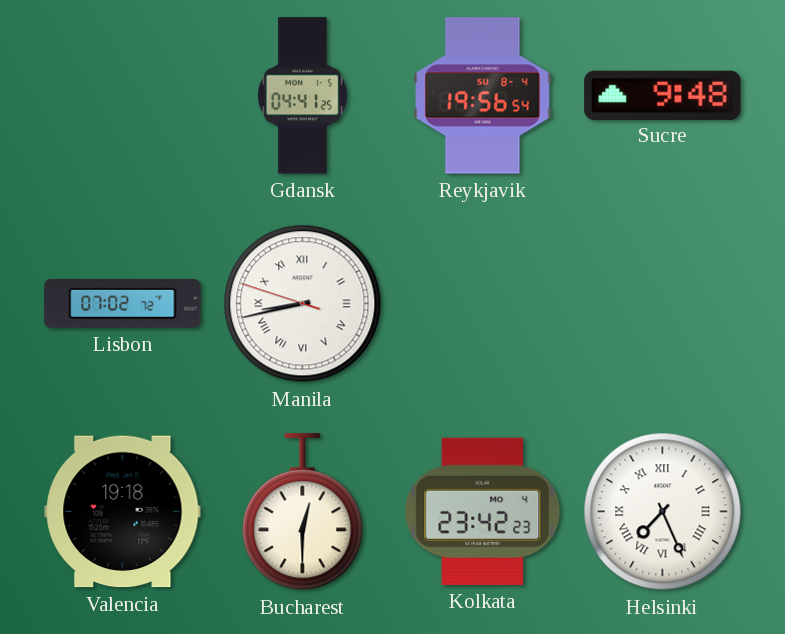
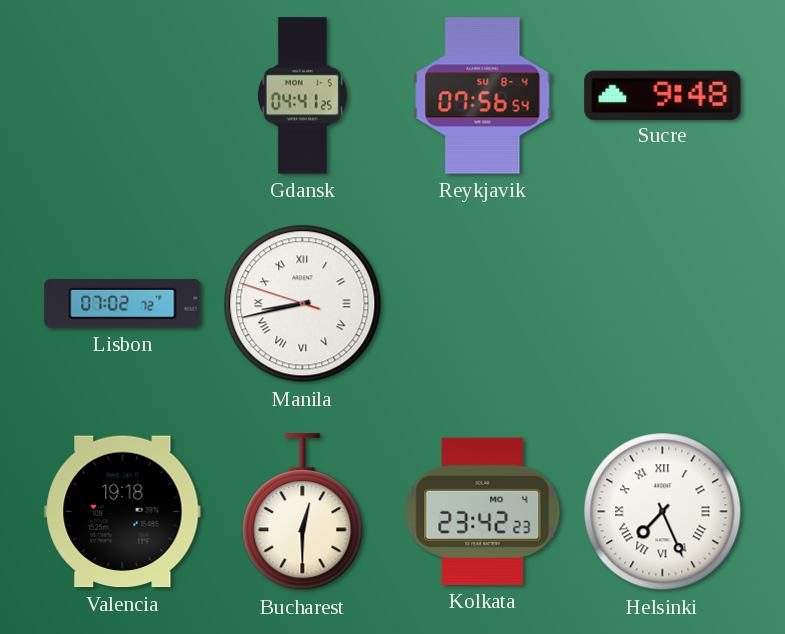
Reykjavik: 19:56 -> 07:56 (483, 96)
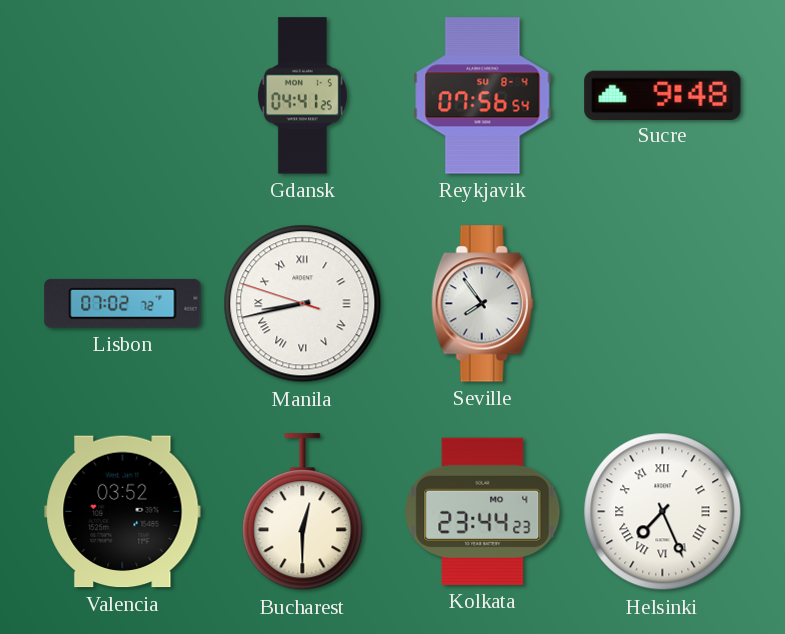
Seville: none -> 7:54 (483, 304)
Valencia: 19:18 -> 03:52 (123, 512)
Kolkata: 23:42 -> 23:44 (483, 511)
